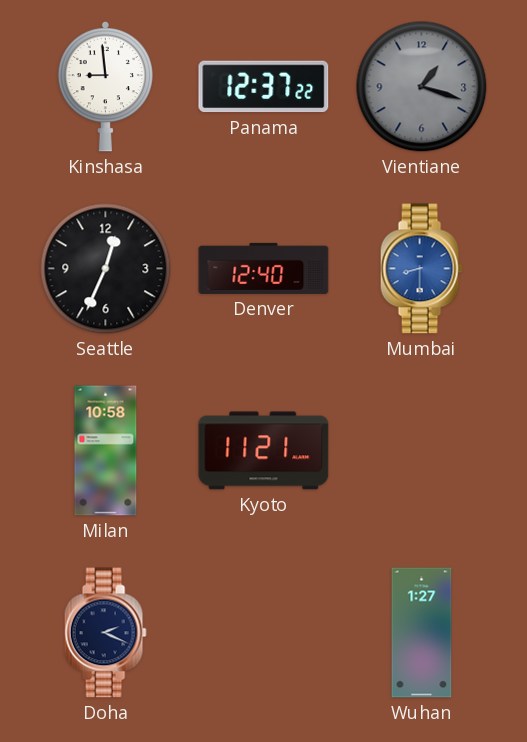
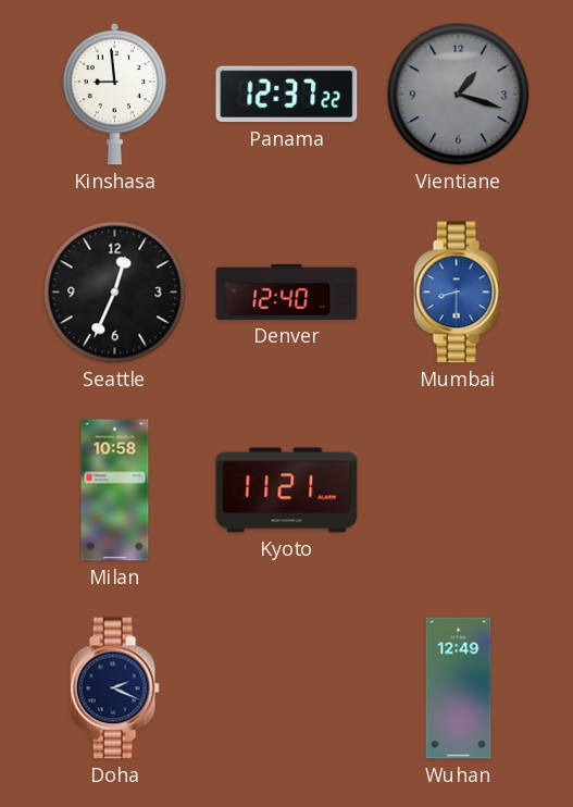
Wuhan: 1:27 -> 12:49 (459, 688)
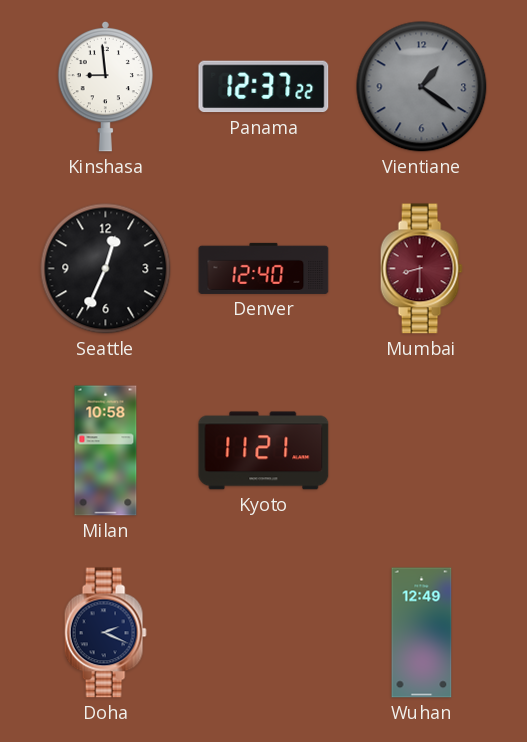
Vientiane: 1:18 -> 1:21 (422, 87)
Mumbai dial: blue -> burgundy (421, 269)
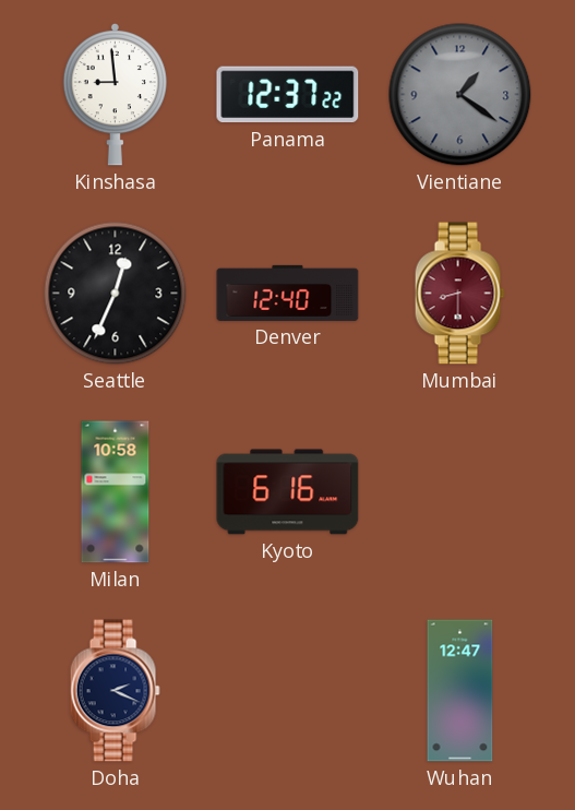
Kyoto: 11:21 -> 6:16 (288, 492)
Wuhan: 12:49 -> 12:47 (460, 691)
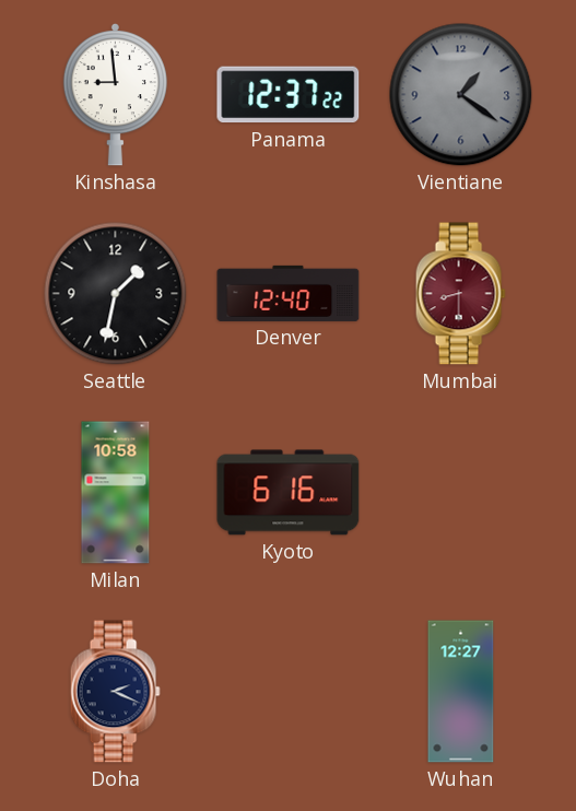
Seattle: 12:34 -> 1:32 (116, 294)
Wuhan: 12:47 -> 12:27 (461, 692)
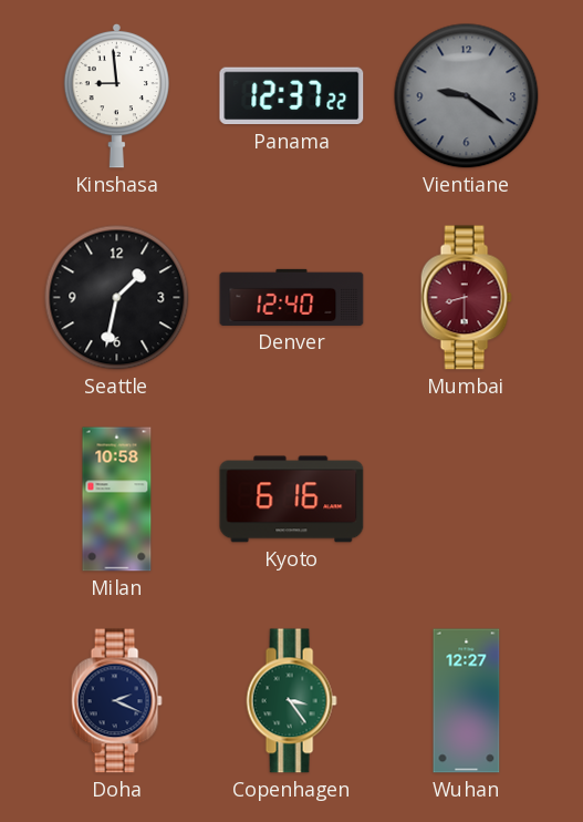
Vientiane: 1:21 -> 9:21 (467, 96)
Copenhagen: none -> 3:24 (291, 701)
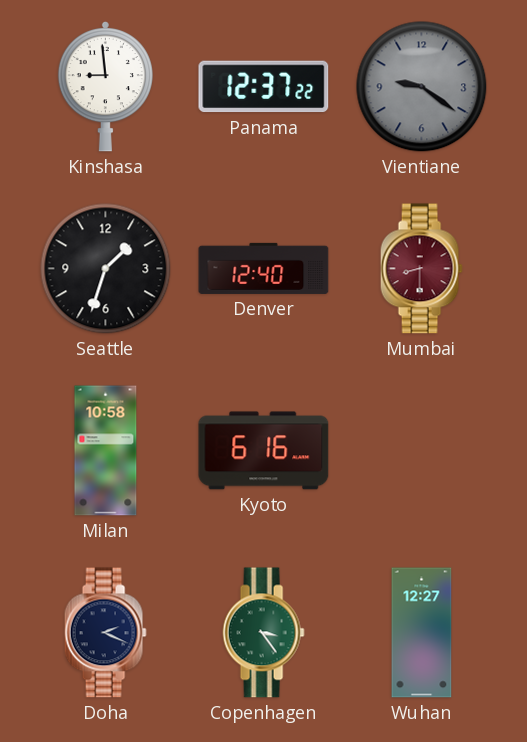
Seattle: 1:32 -> 1:33 (106, 269)
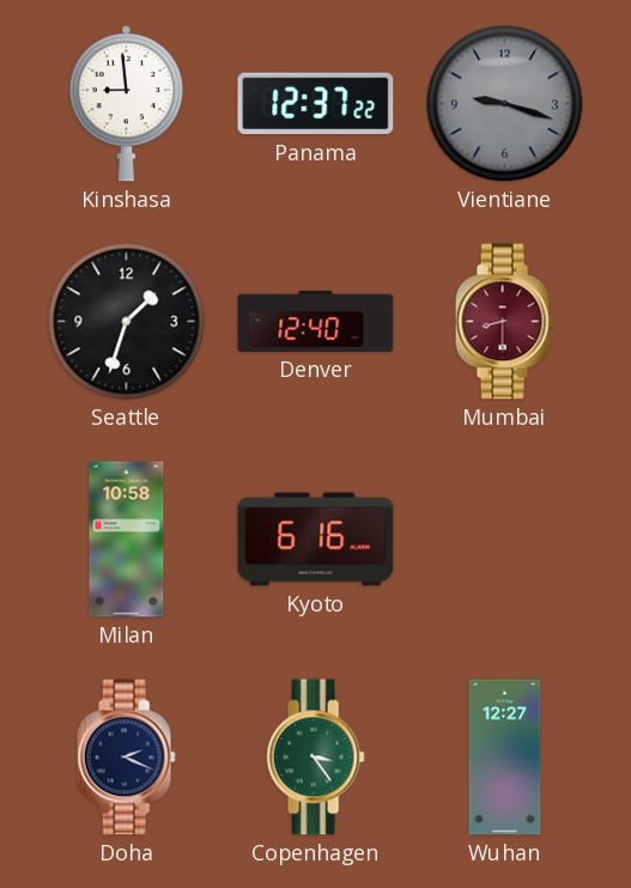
Vientiane: 9:21 -> 9:18 (505, 104)
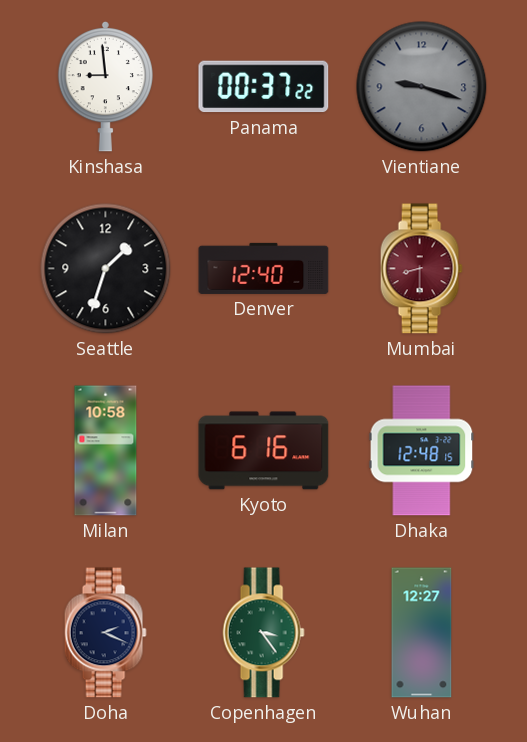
Panama: 12:37 -> 00:37 (264, 87)
Dhaka: none -> 12:48 (422, 451)
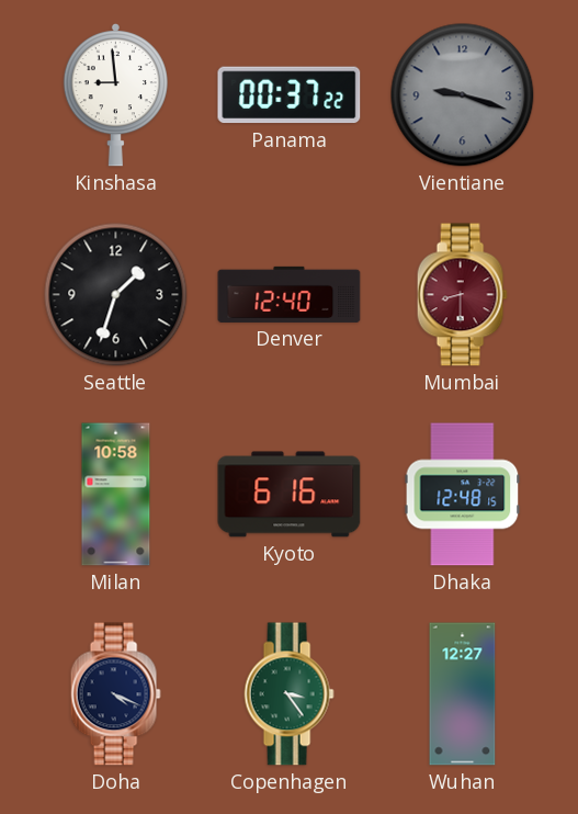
Doha: 2:19 -> 4:19 (115, 694)
